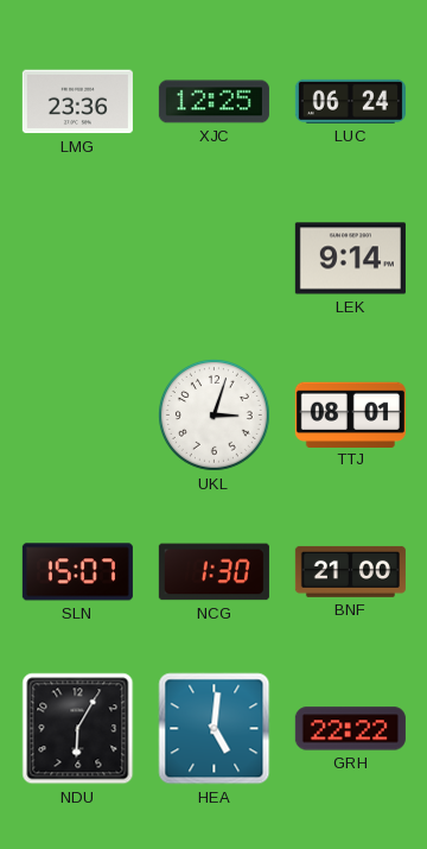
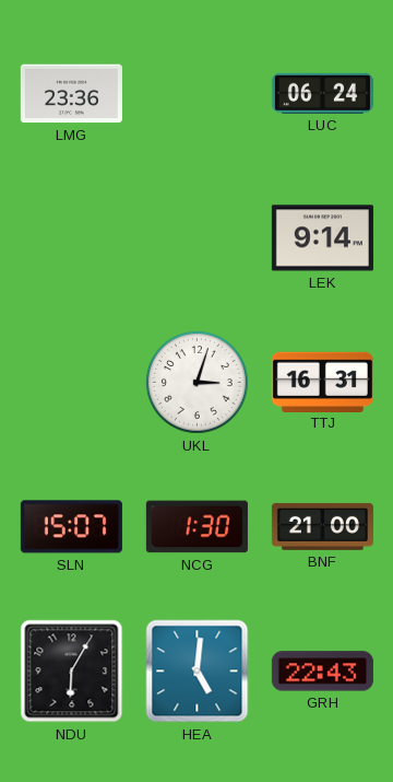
XJC: 12:25 -> none (213, 102)
TTJ: 08:01 -> 16:31 (322, 382)
GRH: 22:22 -> 22:43 (322, 672)
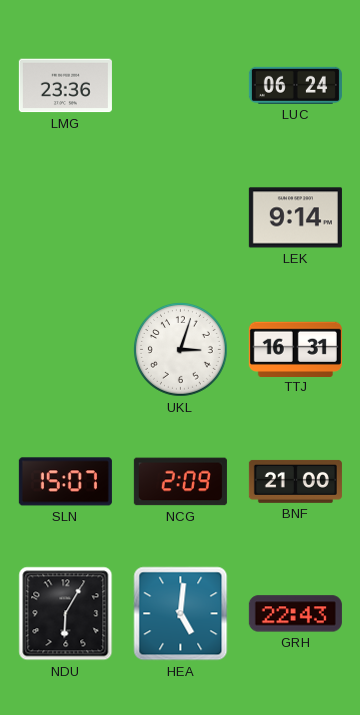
NCG: 1:30 -> 2:09 (180, 482)
